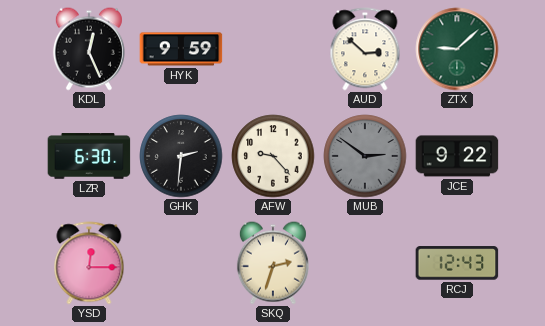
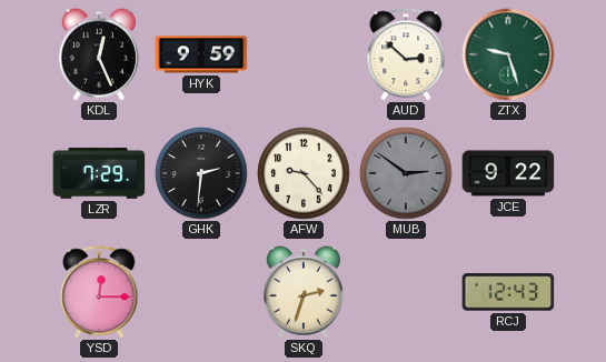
ZTX: 9:08 -> 9:27 (508, 54)
LZR: 6:30 -> 7:29 (99, 173)
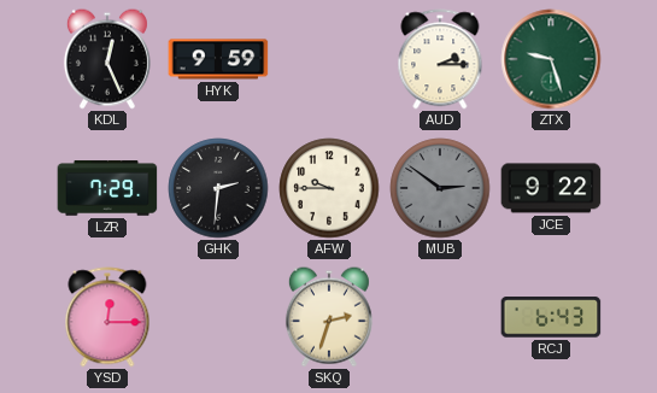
AUD: 2:52 -> 2:15 (440, 59)
AFW: 9:23 -> 9:45 (329, 188)
RCJ: 12:43 -> 6:43 (551, 317)
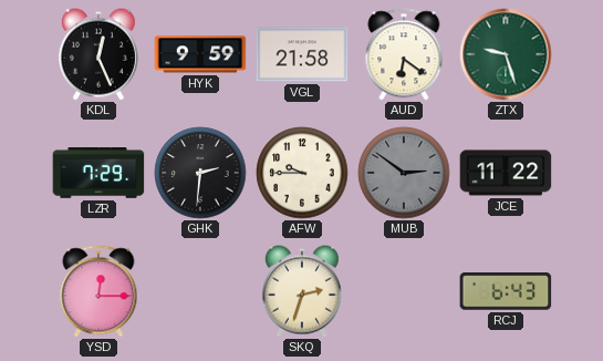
VGL: none -> 21:58 (302, 54)
AUD: 2:15 -> 6:21 (404, 54)
JCE: 9:22 -> 11:22 (506, 173)
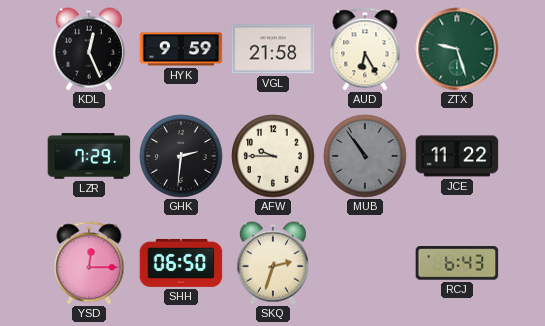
AUD: 6:21 -> 6:25 (365, 49)
MUB: 2:51 -> 10:54 (365, 156)
SHH: none -> 06:50 (181, 263)
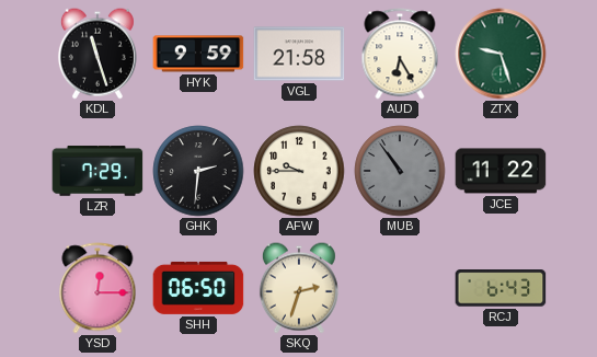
KDL: 12:26 -> 11:27 (97, 54)
